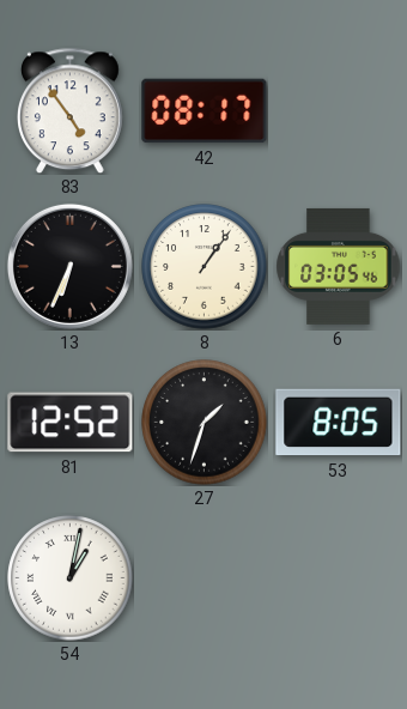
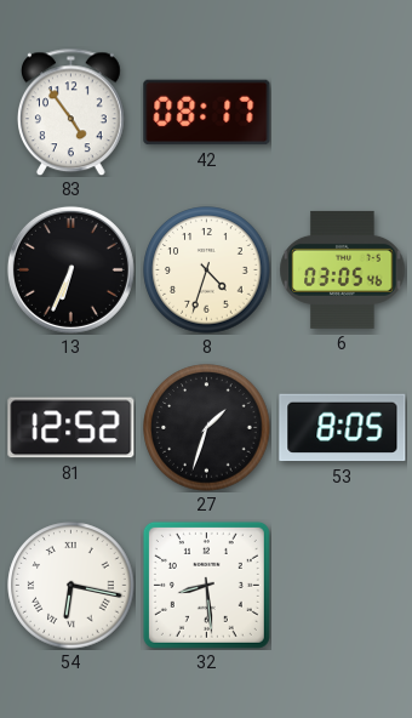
8: 1:06 -> 4:33 (207, 270)
54: 1:02 -> 6:17 (71, 586)
32: none -> 8:29 (206, 585)
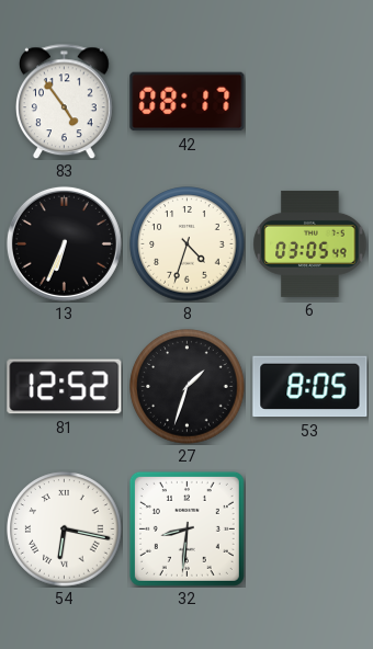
6: 03:05:46 -> 03:05:49 (310, 243)
32: 8:29 -> 8:31 (187, 528)
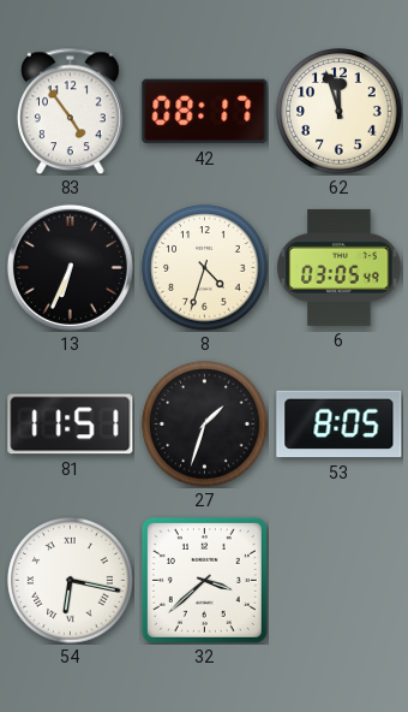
62: none -> 11:57 (340, 112)
81: 12:52 -> 11:51 (71, 425)
32: 8:31 -> 3:38 (204, 580)
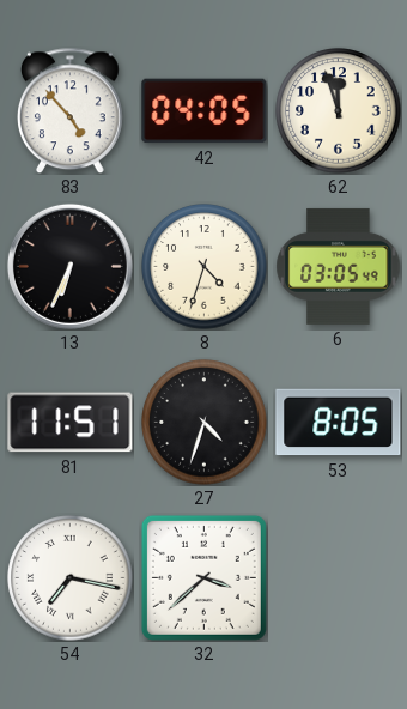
83: 4:54 -> 4:53 (71, 110)
42: 08:17 -> 04:05 (205, 111)
27: 1:33 -> 4:33 (205, 423)
54: 6:17 -> 7:17 (71, 578)
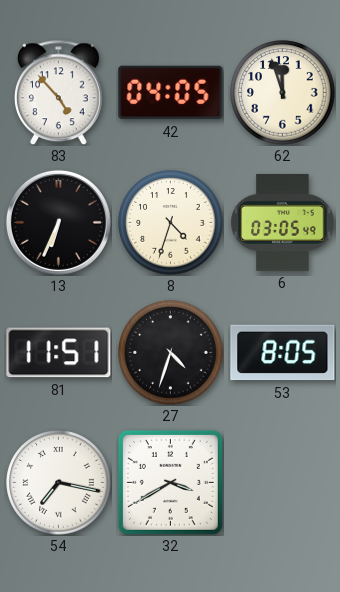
32: 3:38 -> 3:40 (170, 482)
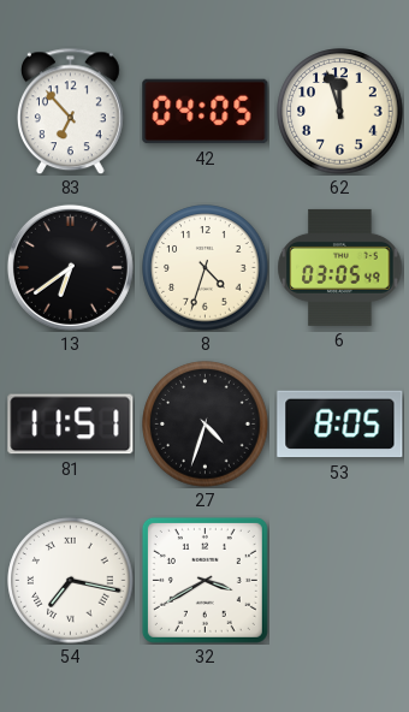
83: 4:53 -> 6:53 (71, 111)
13: 6:34 -> 6:39 (70, 267)
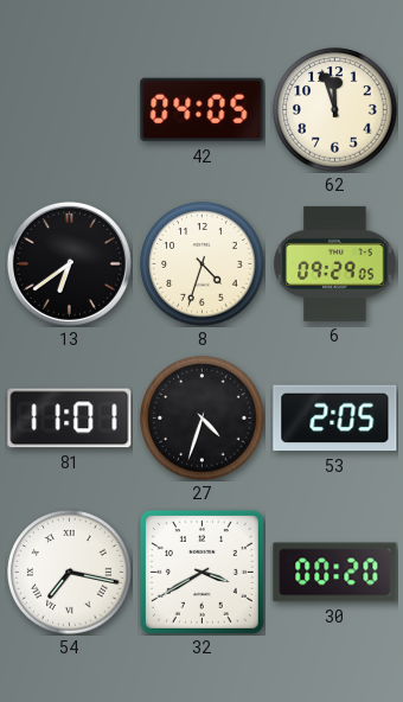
83: 6:53 -> none (71, 111)
6: 03:05 -> 09:29 (335, 263)
81: 11:51 -> 11:01 (70, 419)
53: 8:05 -> 2:05 (335, 419)
30: none -> 00:20 (335, 573)
